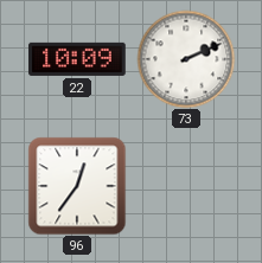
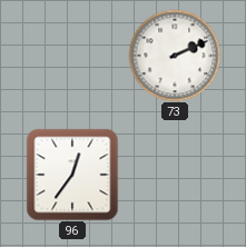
22: 10:09 -> none (77, 59)
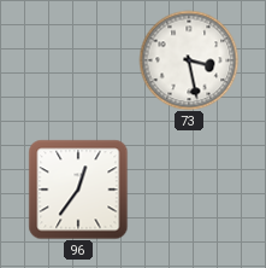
73: 2:11 -> 3:28 (189, 60)
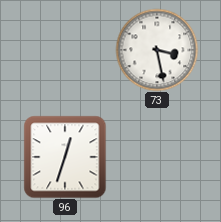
96: 12:36 -> 12:33 (65, 157)
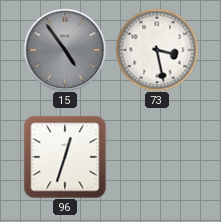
15: none -> 4:54 (65, 50)
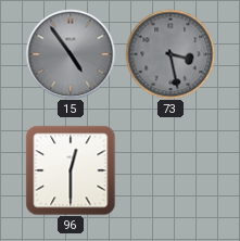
73 dial: white -> grey (170, 54)
96: 12:33 -> 12:30 (71, 170)
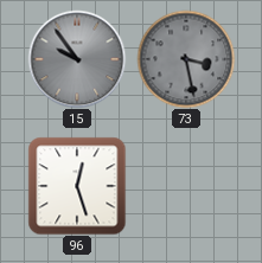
15: 4:54 -> 9:54 (77, 59)
96: 12:30 -> 12:27 (77, 186)
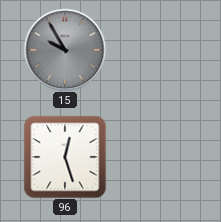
15: 9:54 -> 9:55 (65, 50)
73: 3:28 -> none (186, 59)
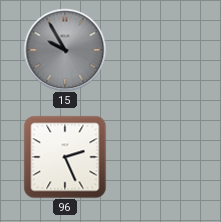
96: 12:27 -> 2:26 (65, 157)
